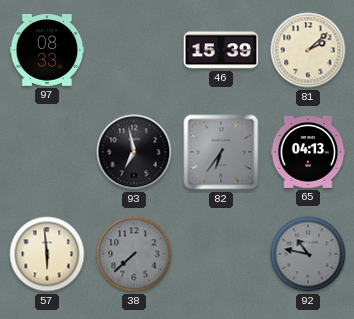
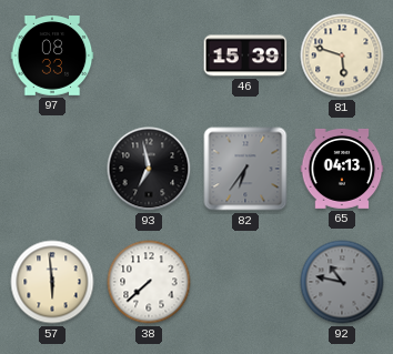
81: 2:08 -> 5:48 (342, 55)
38 dial: grey -> white (149, 282)
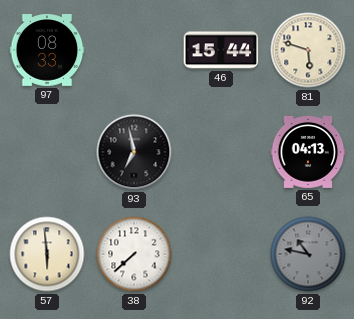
46: 15:39 -> 15:44 (221, 50)
82: 6:36 -> none (245, 169)
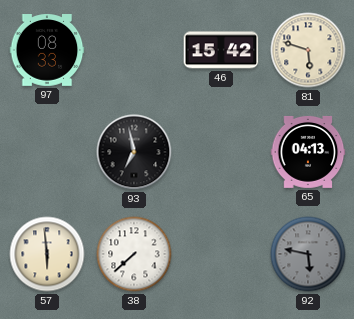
46: 15:44 -> 15:42 (221, 50)
92: 10:47 -> 5:47 (308, 254)
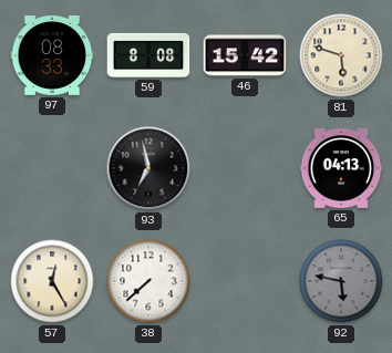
59: none -> 8:08 (148, 55)
57: 5:59 -> 12:25 (52, 281)
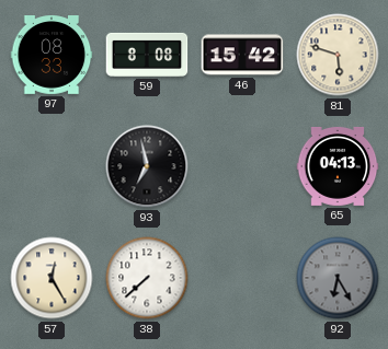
92: 5:47 -> 6:25 (338, 278)
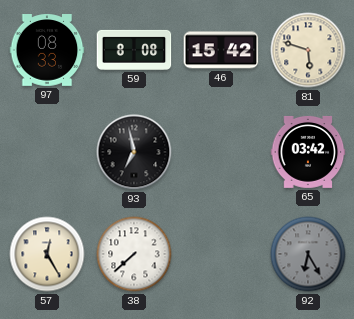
65: 04:13 -> 03:42 (308, 152)
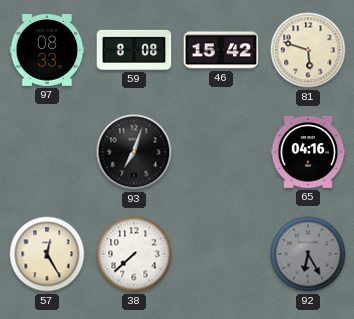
93: 6:58 -> 7:03 (134, 152)
65: 03:42 -> 04:16 (308, 152)
